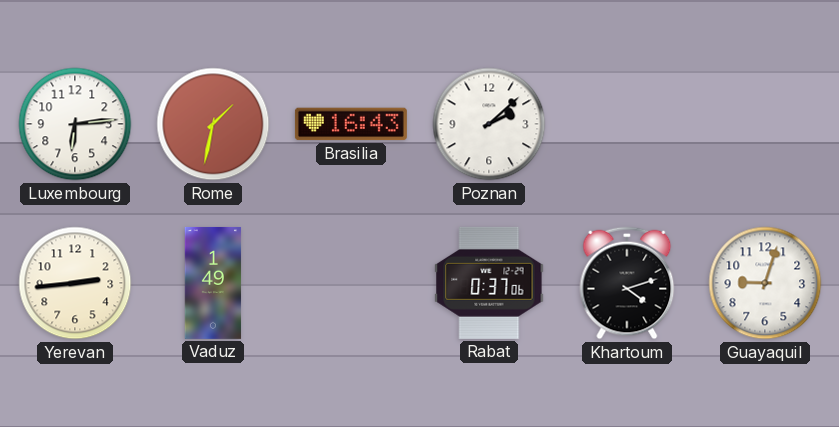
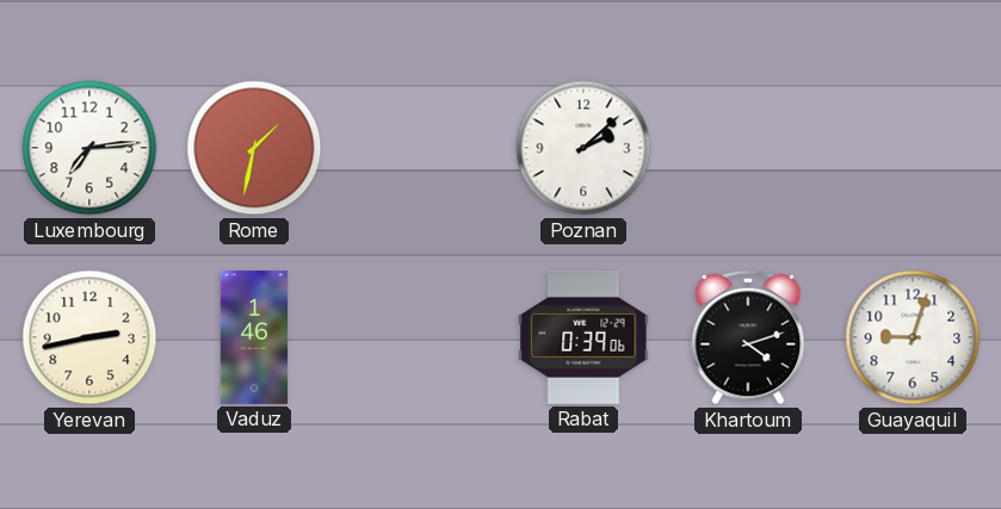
Luxembourg: 6:14 -> 7:14 (89, 148)
Brasilia: 16:43 -> none (351, 124)
Yerevan: 2:44 -> 2:43 (89, 337)
Vaduz: 1:49 -> 1:46 (254, 337)
Rabat: 0:37 -> 0:39 (583, 337)
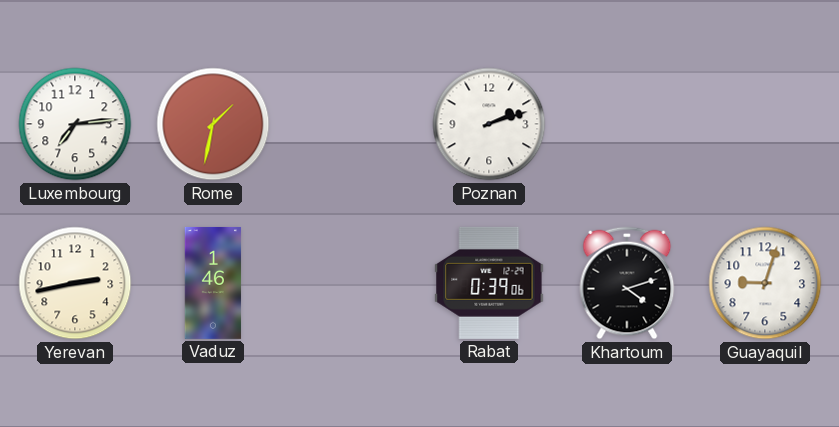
Poznan: 2:08 -> 2:12 (489, 124)
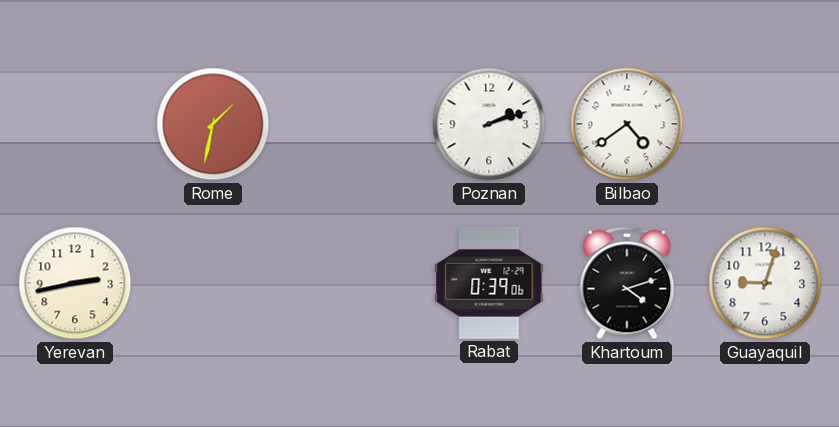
Luxembourg: 7:14 -> none (75, 124)
Bilbao: none -> 4:39 (627, 124)
Vaduz: 1:46 -> none (213, 283)
